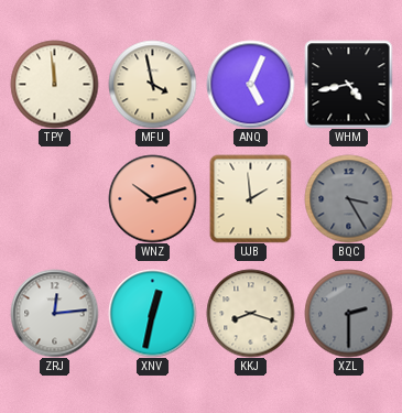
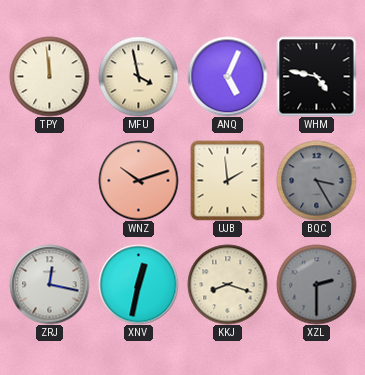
WHM: 4:43 -> 4:47 (316, 76)
ZRJ: 12:14 -> 12:17 (49, 284)
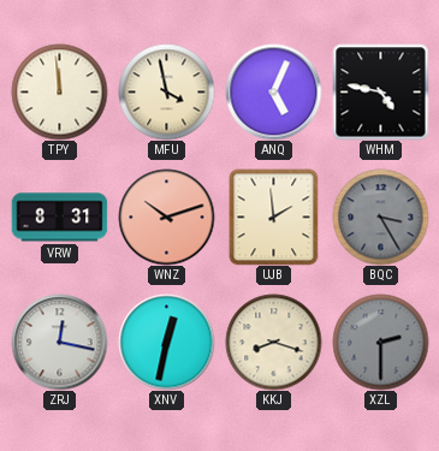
VRW: none -> 8:31 (59, 218)
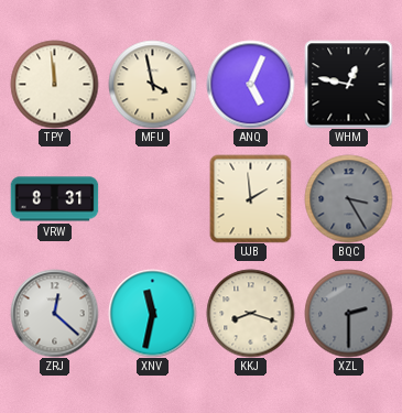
WHM: 4:47 -> 12:47 (348, 84)
WNZ: 10:12 -> none (166, 216)
ZRJ: 12:17 -> 12:22 (54, 313)
XNV: 12:32 -> 11:32 (152, 313)
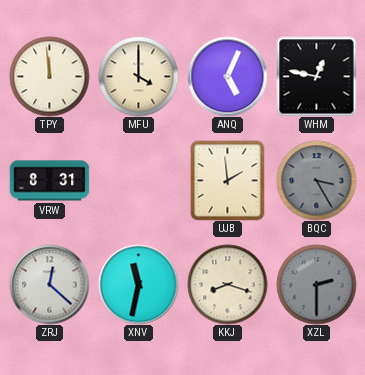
MFU: 3:58 -> 4:00 (138, 76)
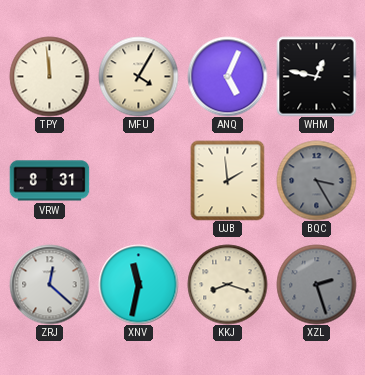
MFU: 4:00 -> 4:05 (138, 76)
XZL: 2:30 -> 2:27 (316, 284)
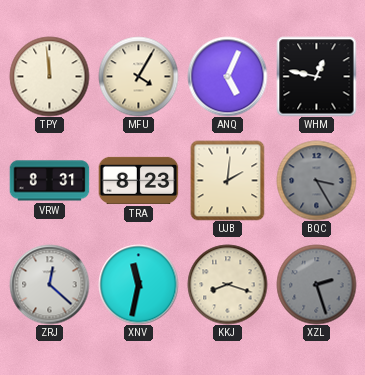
TRA: none -> 8:23 (138, 180)
UJB: 1:59 -> 2:01 (228, 180)
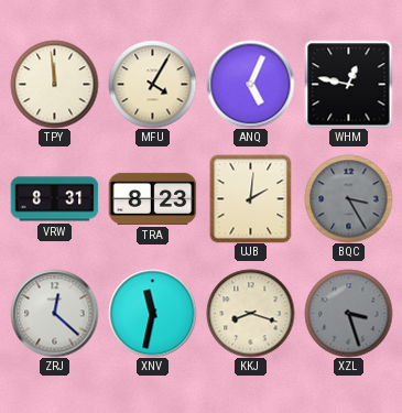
XZL: 2:27 -> 3:27 (348, 313)
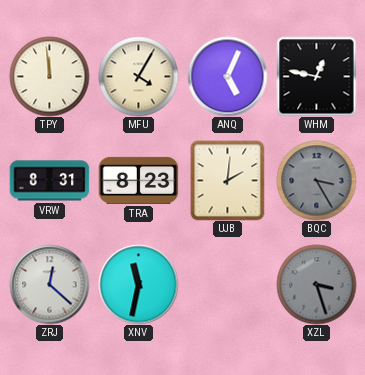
KKJ: 8:18 -> none (250, 313)
